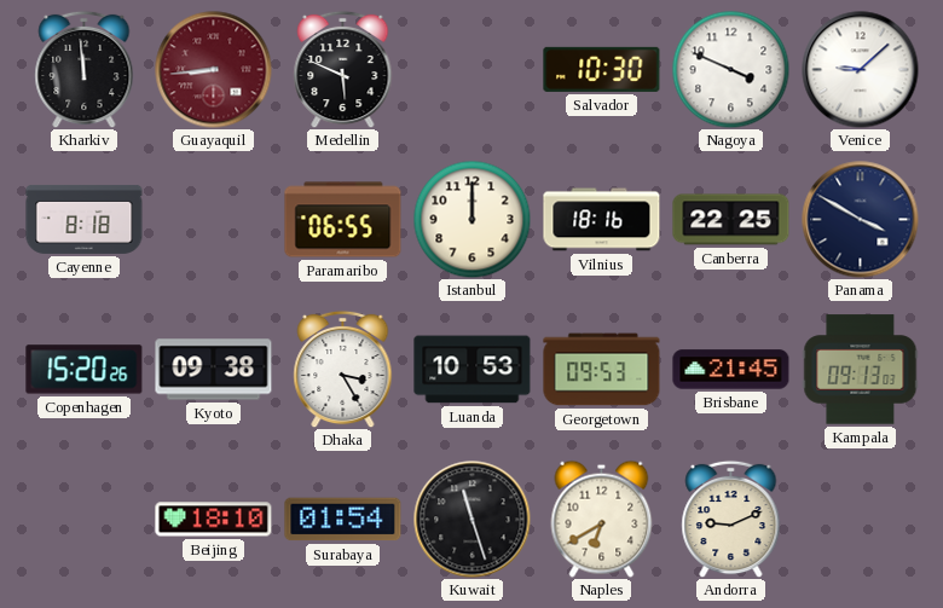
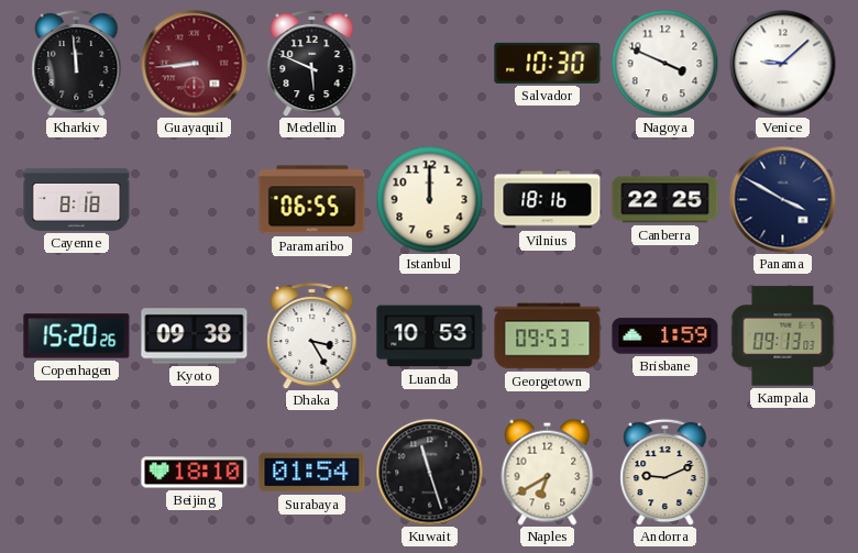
Brisbane: 21:45 -> 1:59 (665, 336)
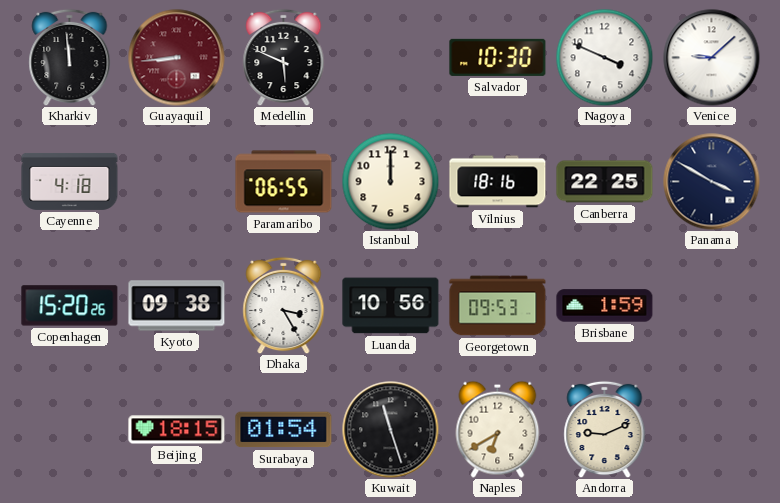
Cayenne: 8:18 -> 4:18 (70, 181)
Luanda: 10:53 -> 10:56 (391, 306)
Kampala: 09:13 -> none (783, 336)
Beijing: 18:10 -> 18:15 (177, 430)
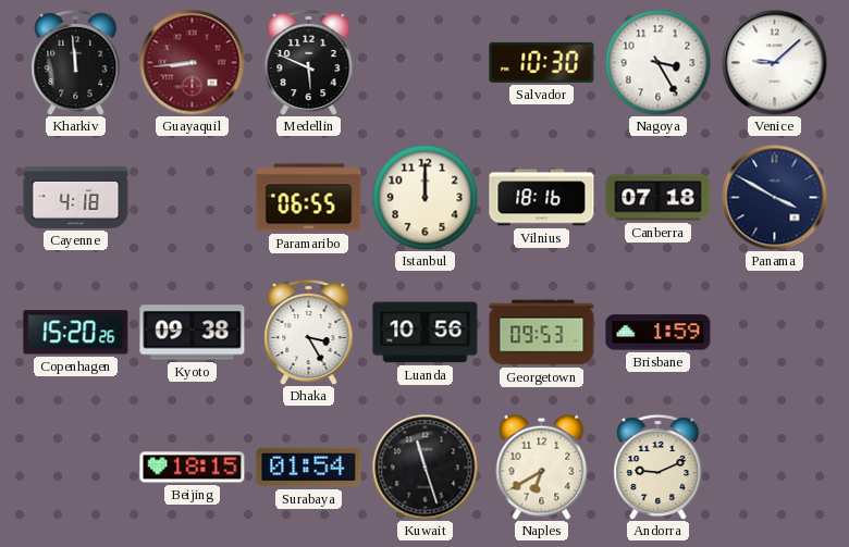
Nagoya: 3:49 -> 3:25 (657, 62)
Canberra: 22:25 -> 07:18 (659, 198)
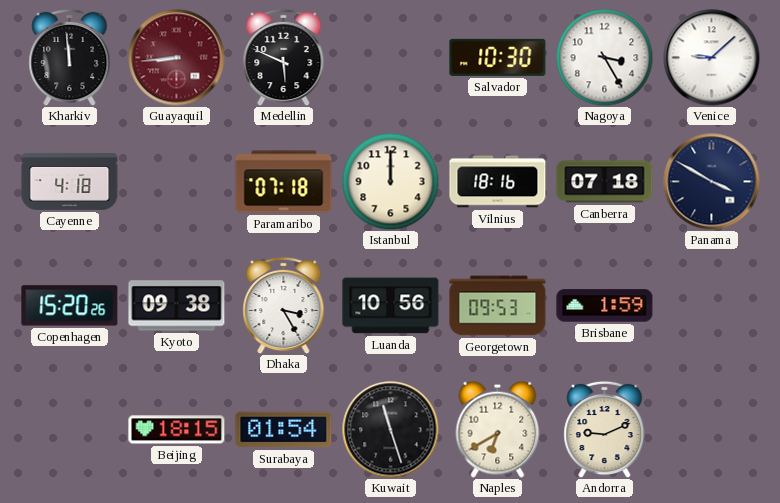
Paramaribo: 06:55 -> 07:18 (284, 182)
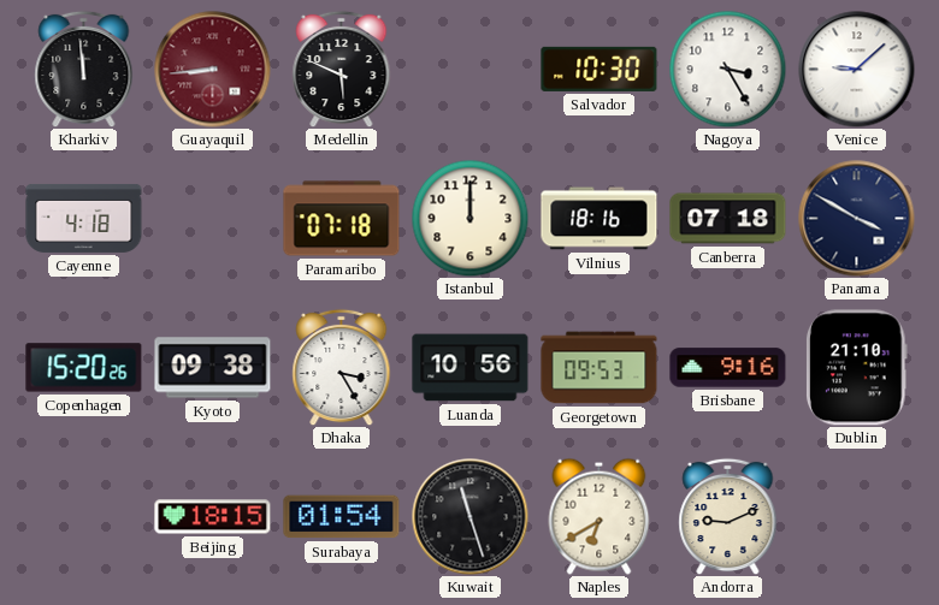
Brisbane: 1:59 -> 9:16 (728, 368)
Dublin: none -> 21:10 (856, 368)
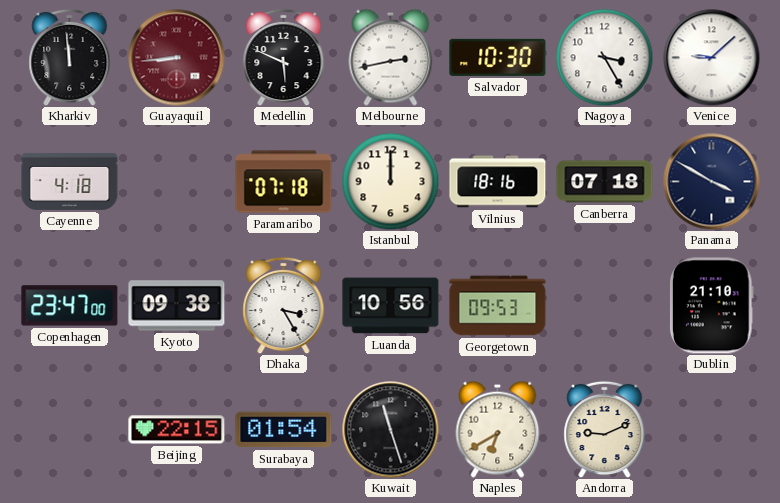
Melbourne: none -> 2:43 (391, 57)
Copenhagen: 15:20 -> 23:47 (70, 306)
Brisbane: 9:16 -> none (728, 368)
Beijing: 18:15 -> 22:15 (177, 430)
